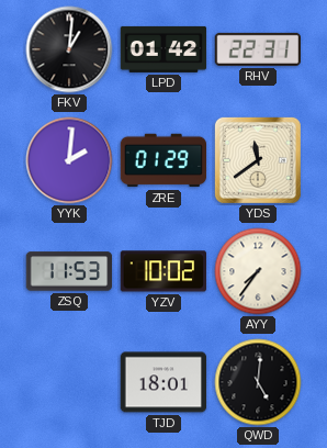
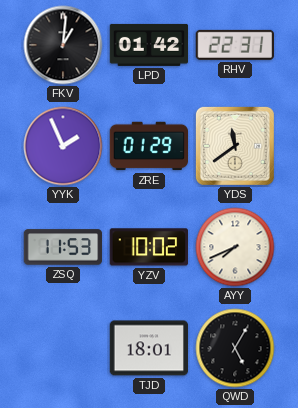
YYK: 2:01 -> 1:56 (63, 146)
AYY: 7:36 -> 7:41 (235, 247)
QWD: 5:01 -> 5:05 (235, 348)
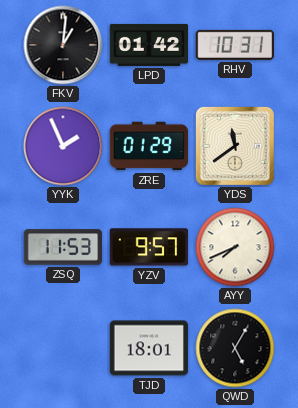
RHV: 22:31 -> 10:31 (234, 45)
YZV: 10:02 -> 9:57 (148, 247)
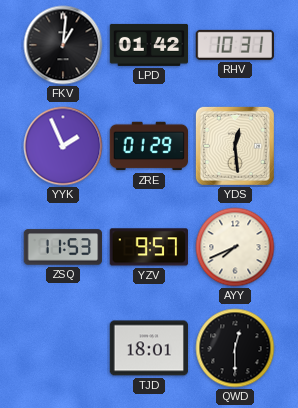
YDS: 11:39 -> 12:29 (235, 146)
QWD: 5:05 -> 12:30 (235, 348)
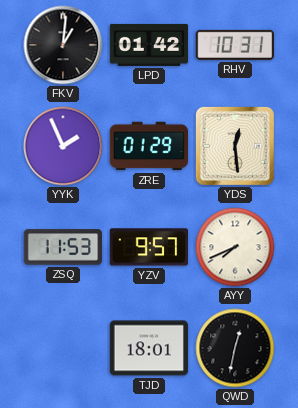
QWD: 12:30 -> 12:32 (235, 348)
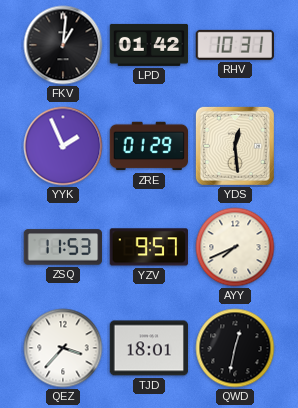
QEZ: none -> 3:37 (63, 348)
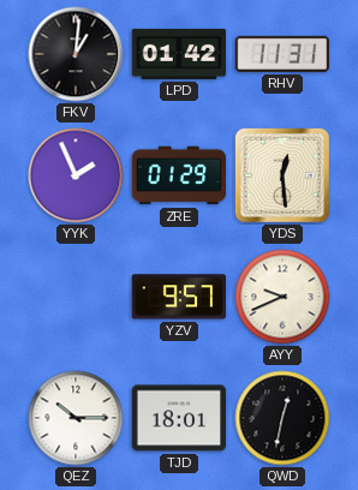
RHV: 10:31 -> 11:31 (281, 54)
ZSQ: 11:53 -> none (63, 247)
AYY: 7:41 -> 9:41 (282, 297)
QEZ: 3:37 -> 10:15 (76, 418)
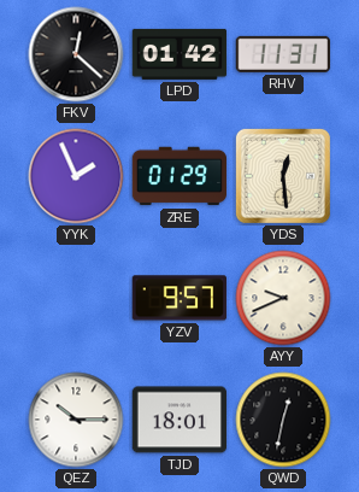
FKV: 1:01 -> 12:22 (76, 54)
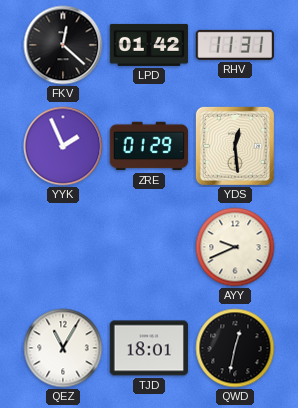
YZV: 9:57 -> none (178, 298)
QEZ: 10:15 -> 11:05 (63, 348)
